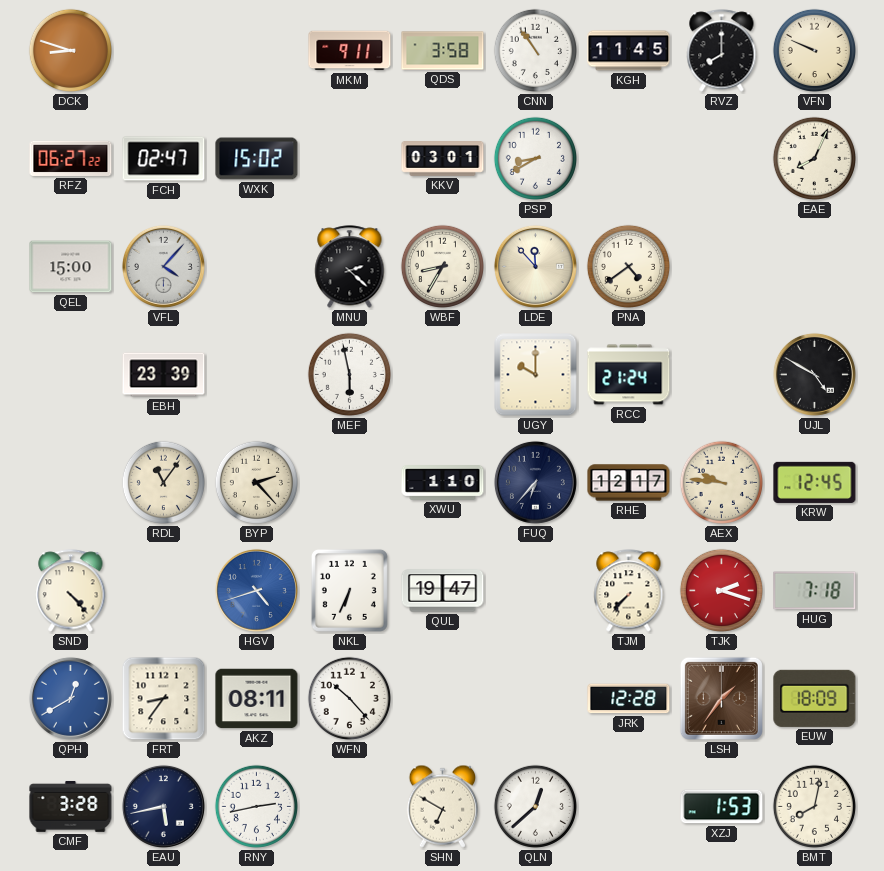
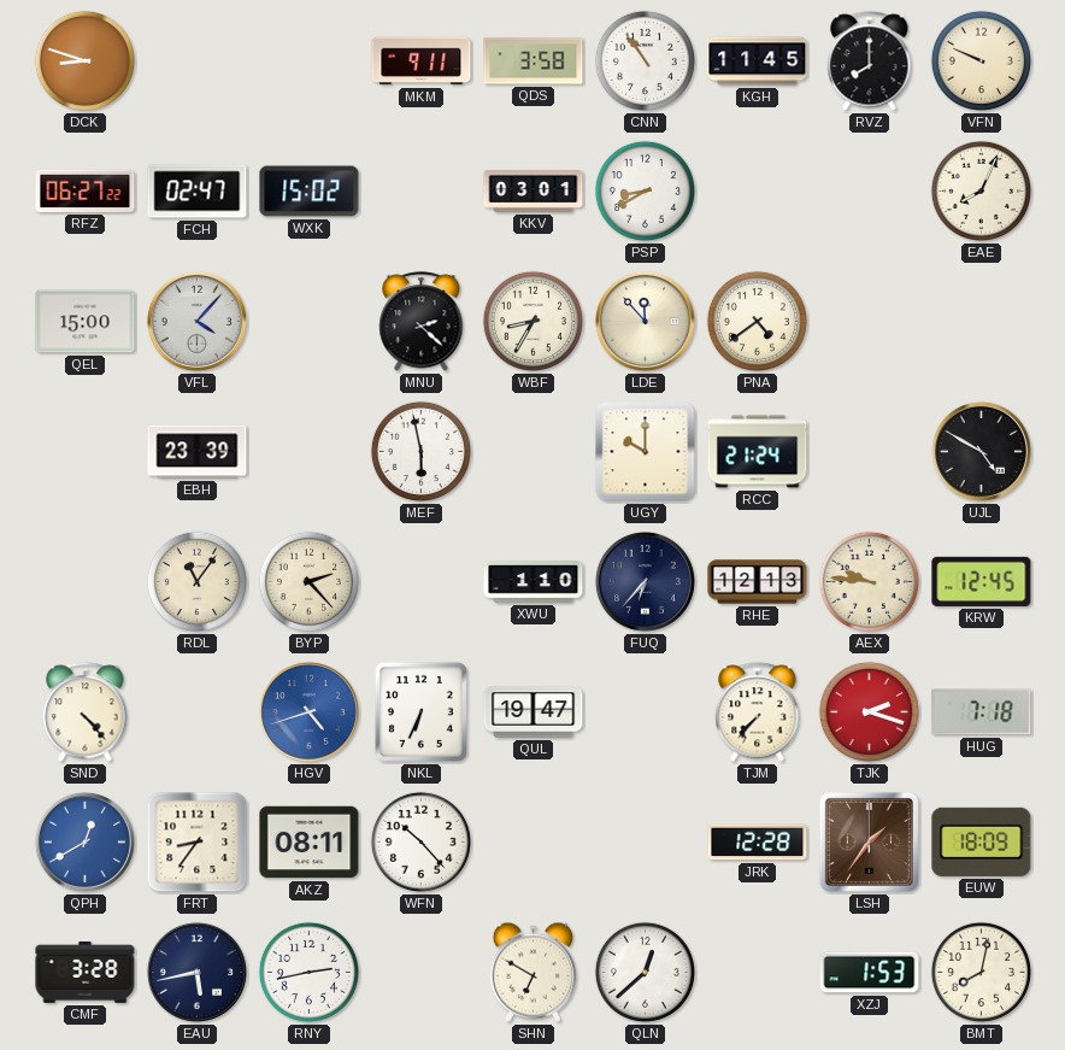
RHE: 12:17 -> 12:13 (758, 582)
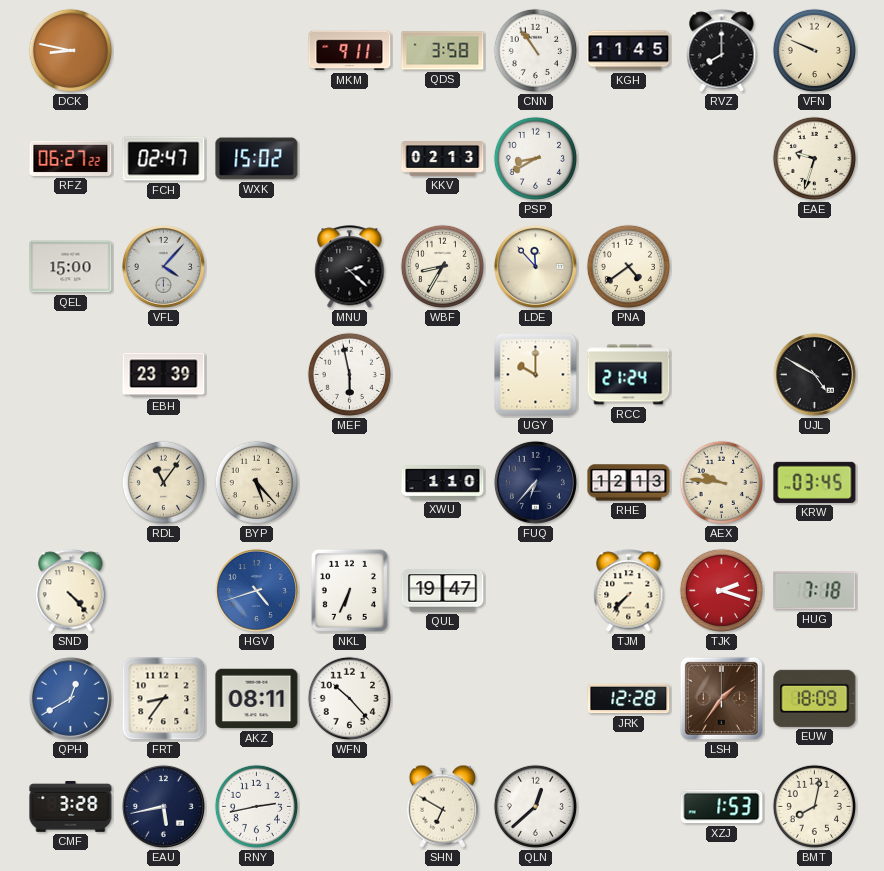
DCK: 8:48 -> 8:47 (70, 50)
KKV: 03:01 -> 02:13 (443, 159)
EAE: 8:04 -> 9:33 (814, 158)
BYP: 2:23 -> 5:23 (256, 482)
KRW: 12:45 -> 03:45 (815, 482)
